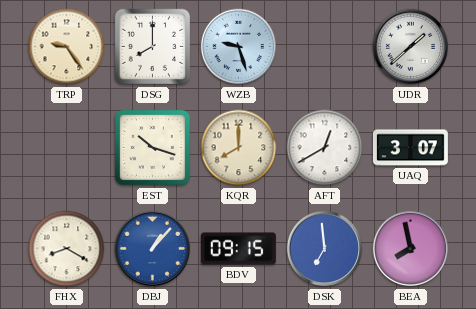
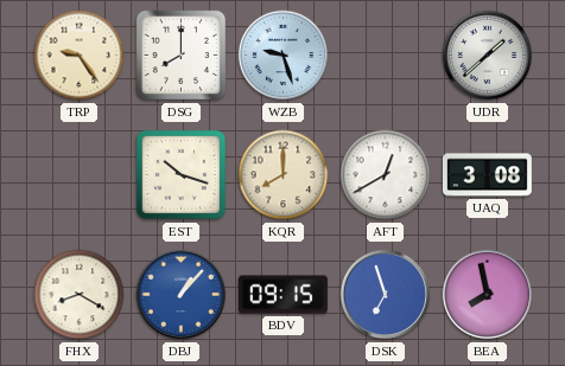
UAQ: 3:07 -> 3:08 (488, 175)
DSK: 6:59 -> 6:57 (386, 295)
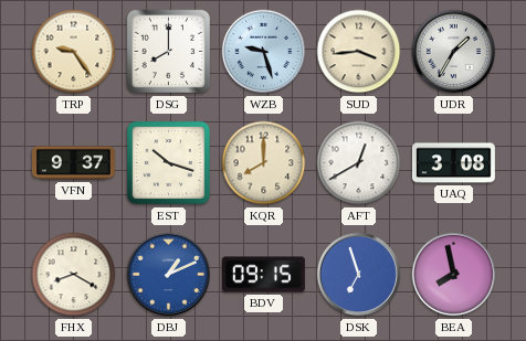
SUD: none -> 3:44 (359, 52)
UDR: 1:38 -> 1:35 (454, 52)
VFN: none -> 9:37 (74, 163)
DBJ: 1:07 -> 1:11 (169, 275)
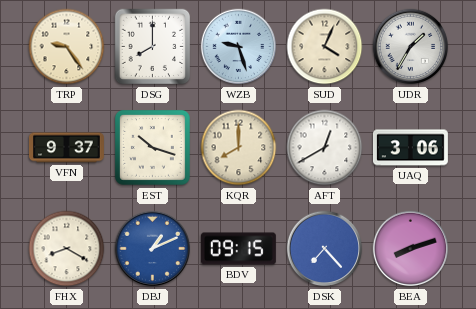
SUD: 3:44 -> 4:04 (325, 47)
UAQ: 3:08 -> 3:06 (411, 148)
DSK: 6:57 -> 7:23 (325, 249)
BEA: 7:58 -> 8:12 (411, 249)
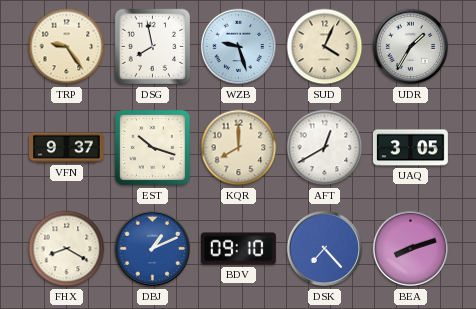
DSG: 8:00 -> 7:58 (153, 47)
UAQ: 3:06 -> 3:05 (411, 148)
BDV: 09:15 -> 09:10 (238, 249)
